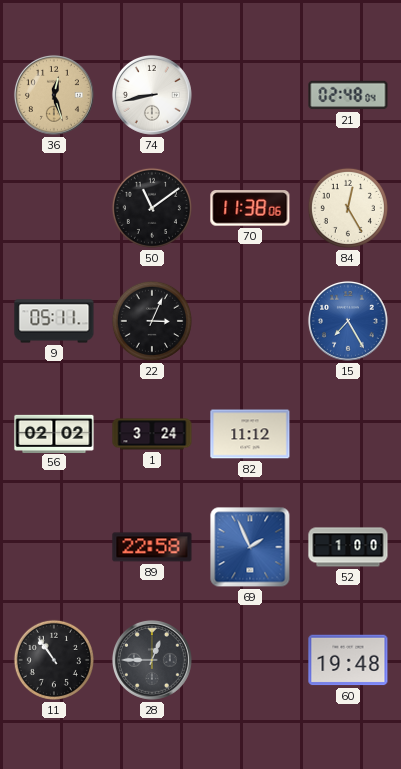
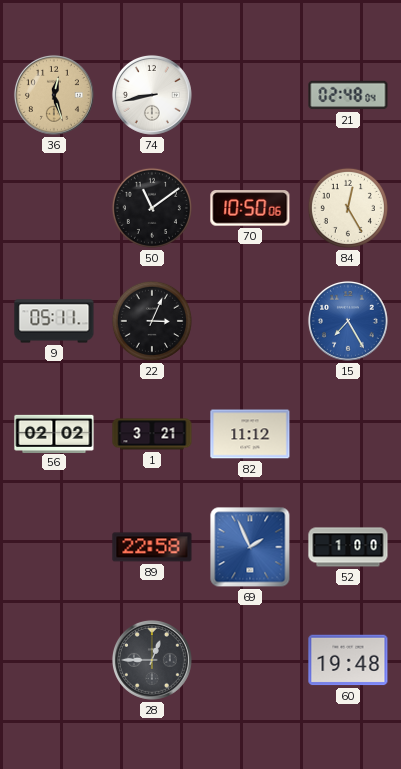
70: 11:38 -> 10:50 (250, 208)
1: 3:24 -> 3:21 (152, 434)
11: 10:54 -> none (54, 660)
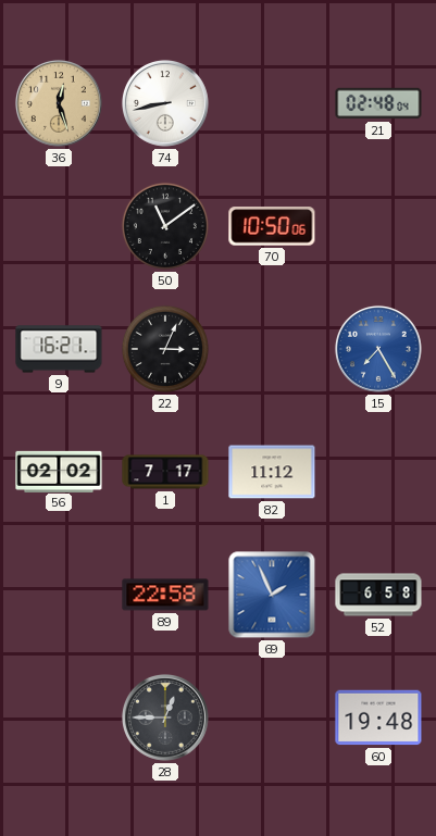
84: 12:25 -> none (348, 208)
9: 05:11 -> 16:21 (59, 349)
1: 3:21 -> 7:17 (165, 472)
52: 1:00 -> 6:58 (378, 595)
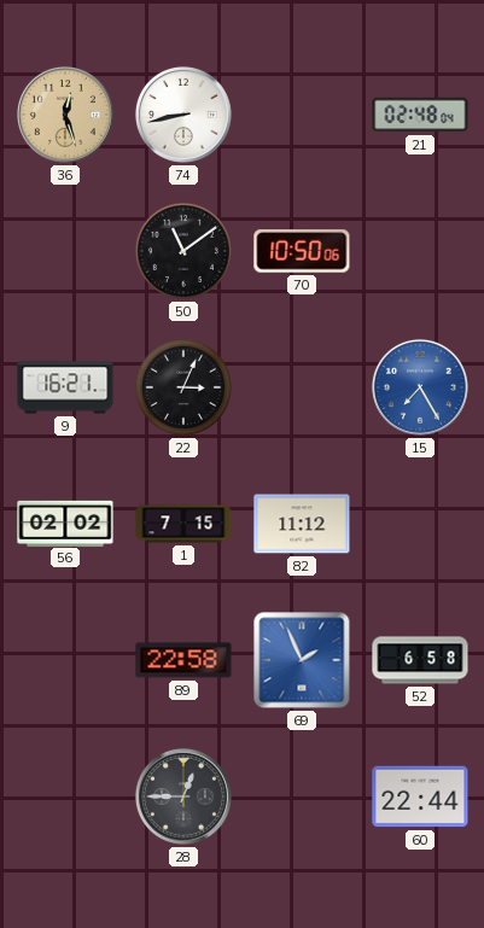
1: 7:17 -> 7:15 (183, 524)
60: 19:48 -> 22:44 (420, 796)
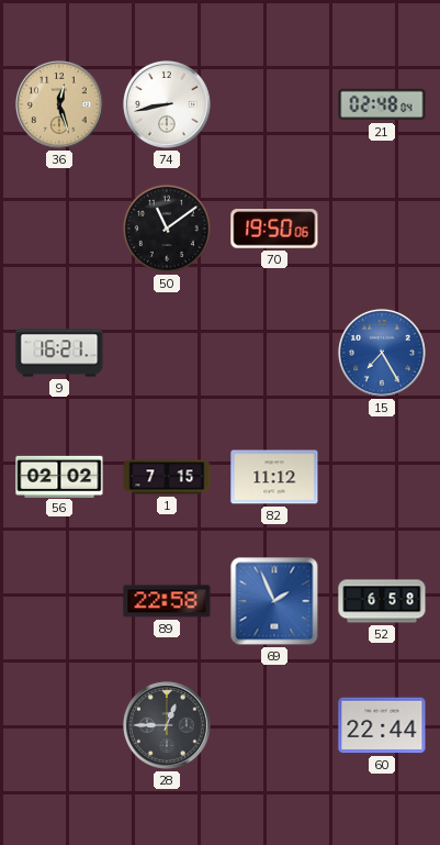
70: 10:50 -> 19:50 (274, 229)
22: 3:04 -> none (183, 387)
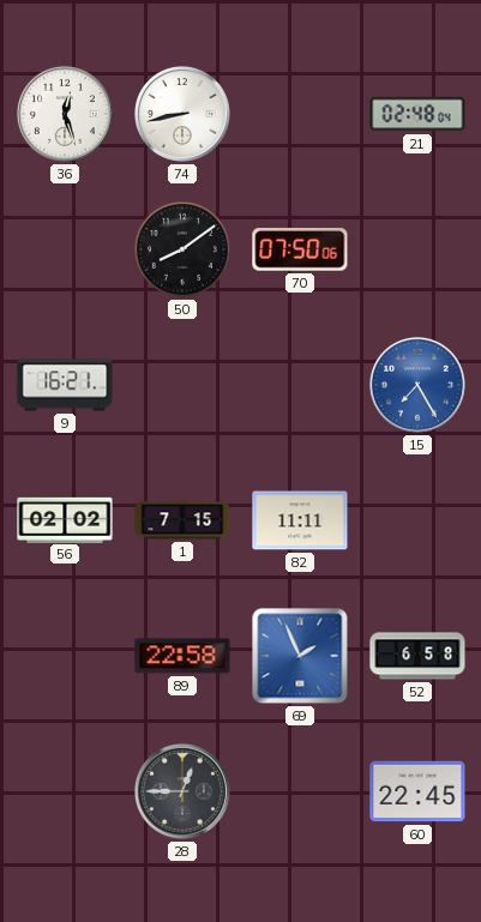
36 dial: champagne -> white (65, 114)
50: 11:09 -> 8:09 (182, 249)
70: 19:50 -> 07:50 (300, 249)
82: 11:12 -> 11:11 (300, 520)
60: 22:44 -> 22:45 (417, 791)
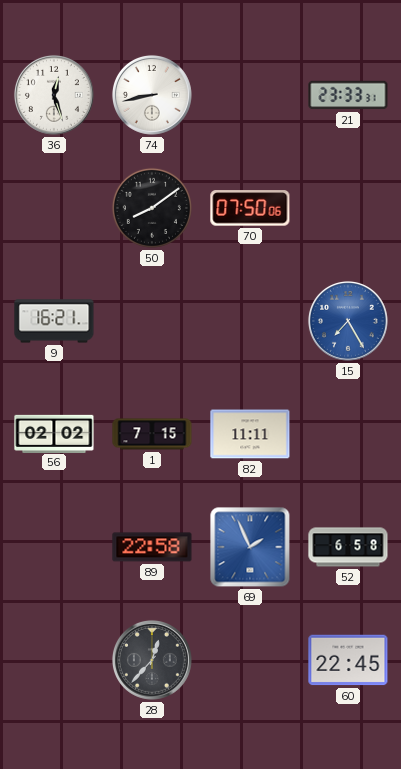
21: 02:48 -> 23:33 (348, 95)
28: 12:45 -> 12:37 (152, 660)
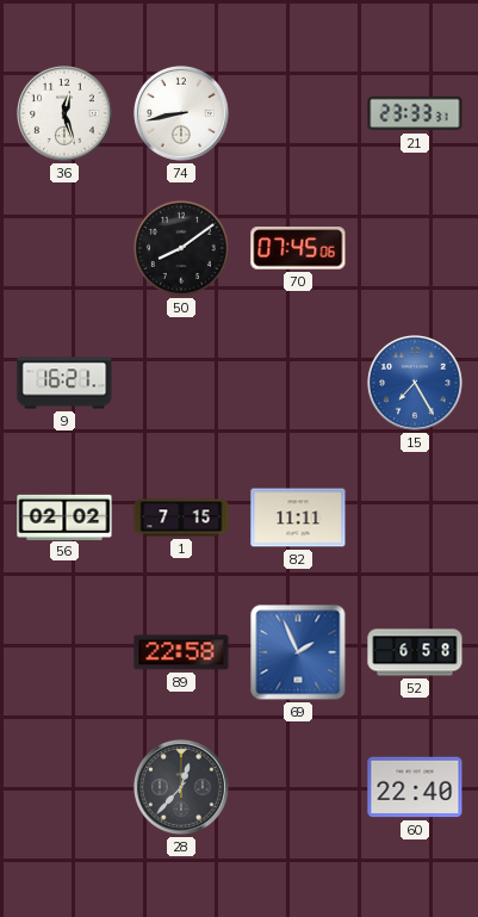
70: 07:50 -> 07:45 (298, 248)
60: 22:45 -> 22:40 (415, 787)
